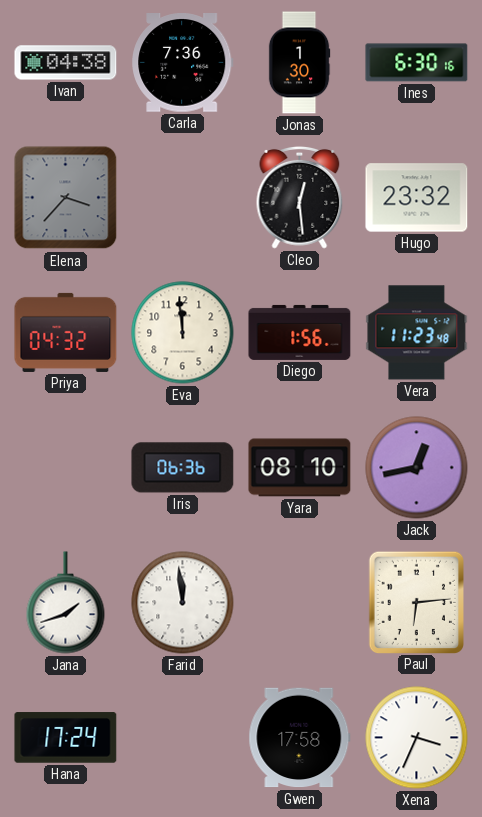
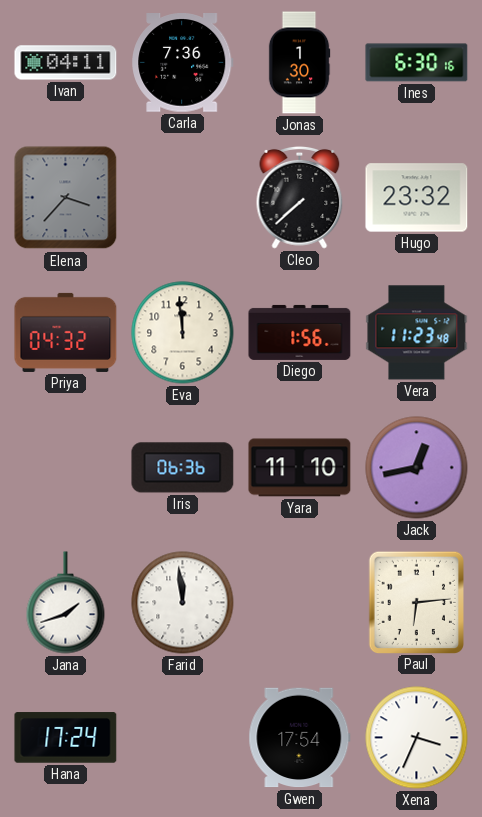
Ivan: 04:38 -> 04:11 (66, 63)
Cleo: 12:29 -> 7:38 (300, 197)
Yara: 08:10 -> 11:10 (300, 468)
Gwen: 17:58 -> 17:54 (300, 738)
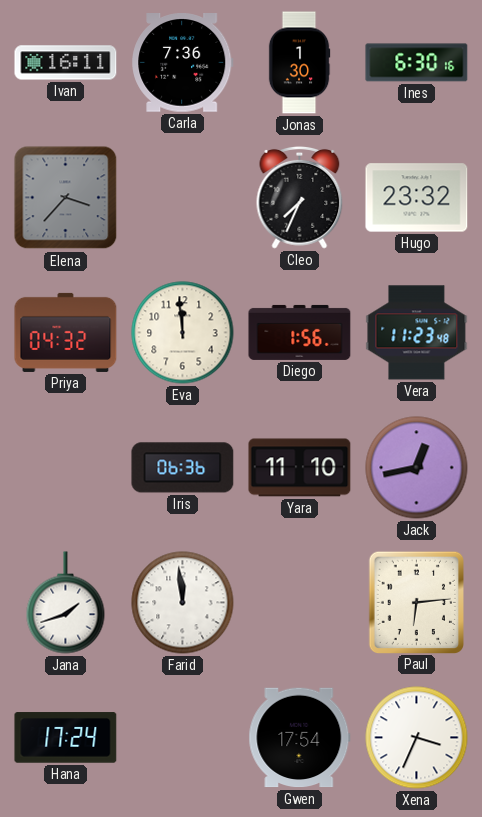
Ivan: 04:11 -> 16:11 (66, 63)
Cleo: 7:38 -> 7:34 (300, 197)
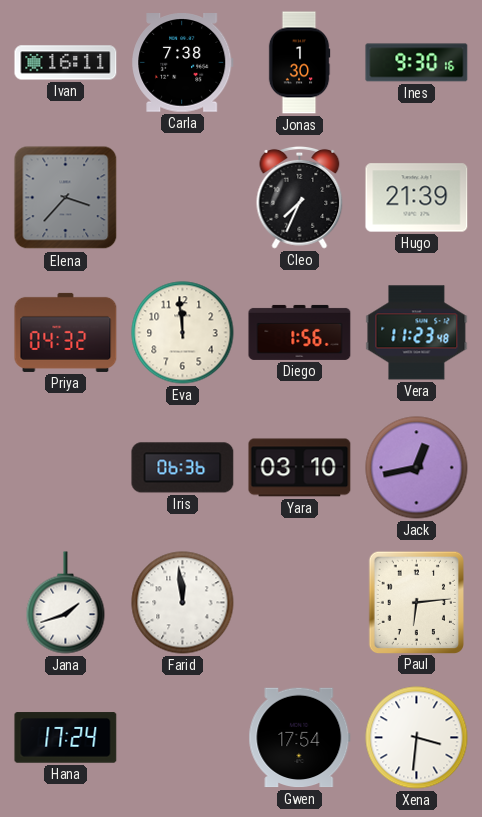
Carla: 7:36 -> 7:38 (183, 63)
Ines: 6:30 -> 9:30 (417, 63)
Hugo: 23:32 -> 21:39 (417, 198)
Yara: 11:10 -> 03:10 (300, 468)
Xena: 3:34 -> 3:31 (417, 738)
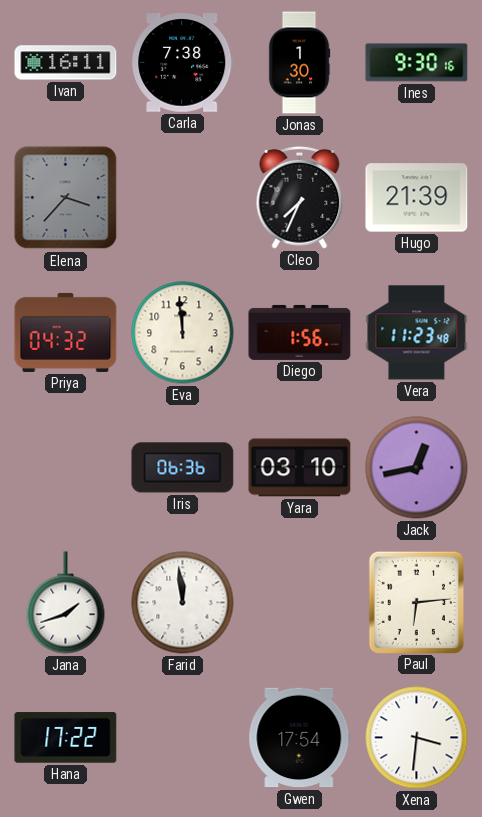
Hana: 17:24 -> 17:22 (66, 738)
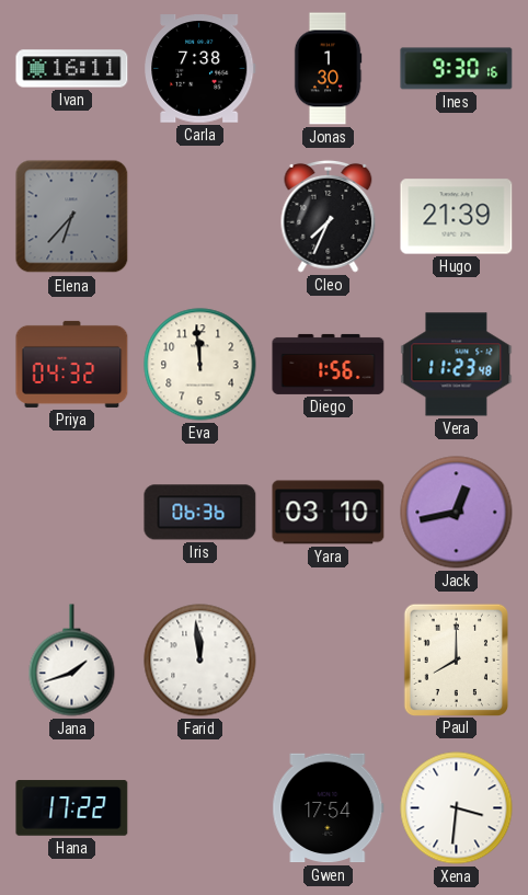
Elena: 3:37 -> 6:37 (72, 217)
Paul: 6:14 -> 8:00 (456, 659)
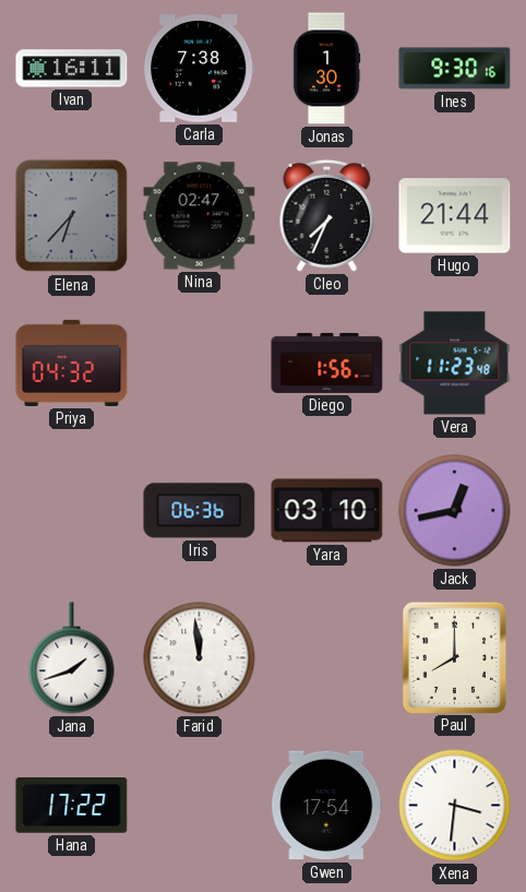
Nina: none -> 02:47 (200, 216)
Hugo: 21:39 -> 21:44 (455, 216)
Eva: 11:59 -> none (200, 365)
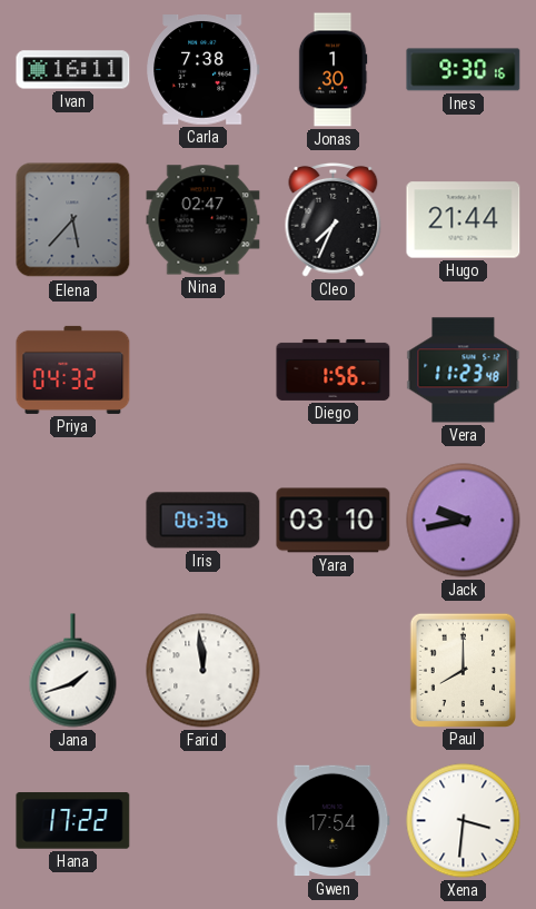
Elena: 6:37 -> 5:37 (73, 220)
Jack: 12:43 -> 9:43 (464, 521)
